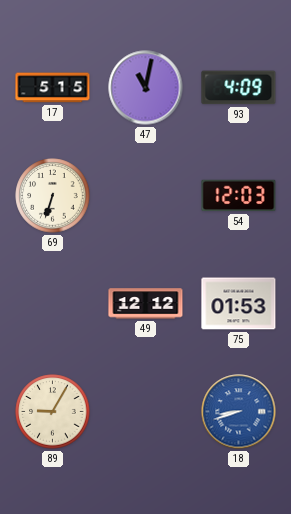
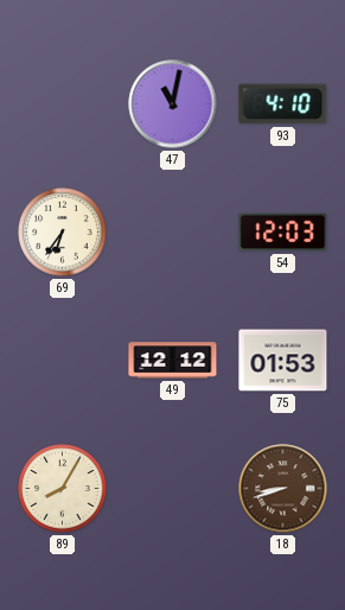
17: 5:15 -> none (53, 88)
93: 4:09 -> 4:10 (283, 104)
69: 6:33 -> 6:36 (63, 233)
89: 9:05 -> 8:05 (63, 489)
18 dial: blue -> brown (283, 489)
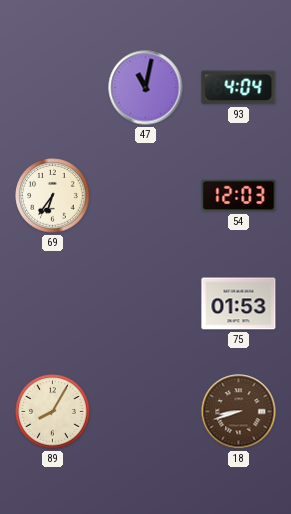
93: 4:10 -> 4:04 (239, 88)
49: 12:12 -> none (173, 361)
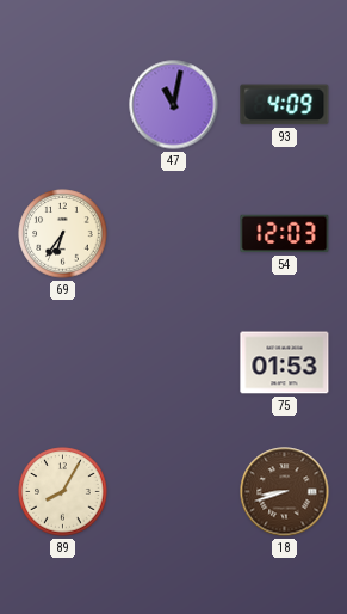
93: 4:04 -> 4:09 (285, 105)
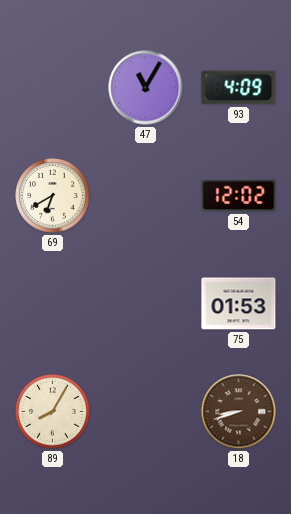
47: 11:02 -> 11:05 (146, 88)
69: 6:36 -> 6:40 (53, 196)
54: 12:03 -> 12:02 (239, 196)
